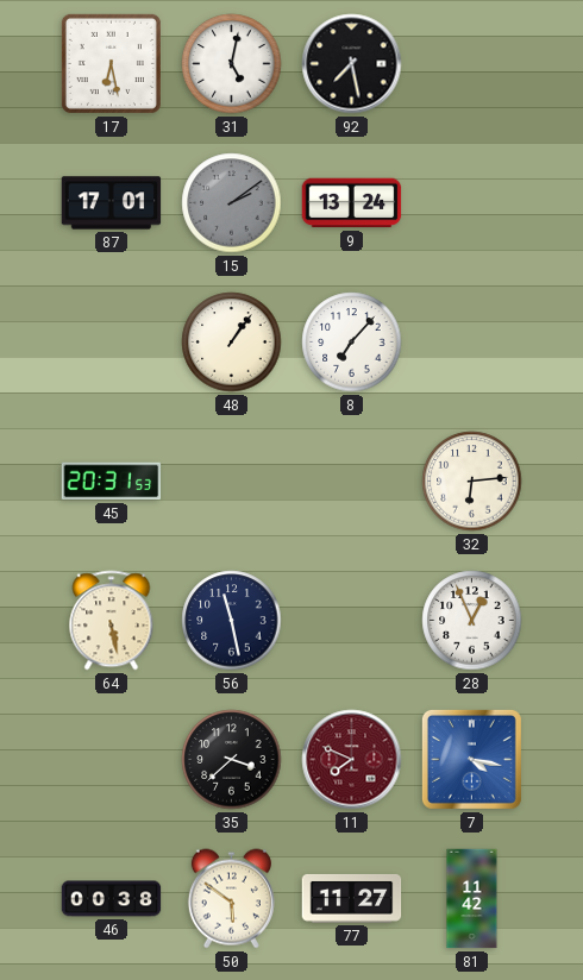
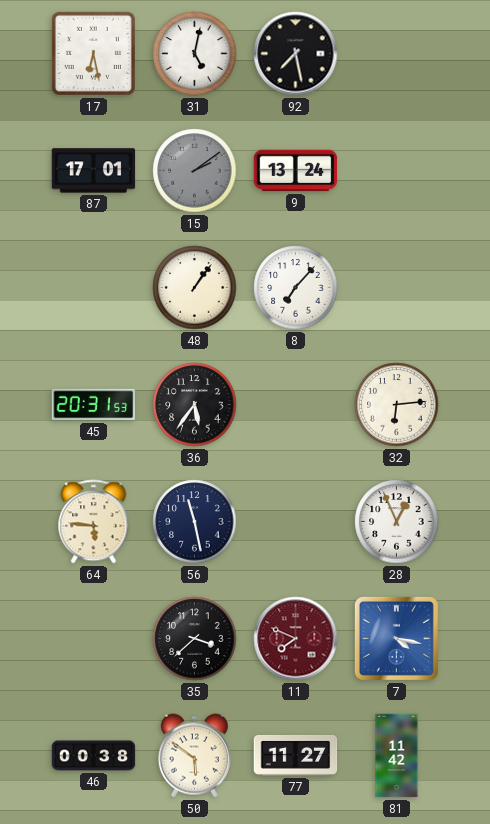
36: none -> 5:36 (195, 405)
64: 5:28 -> 5:46 (94, 522)
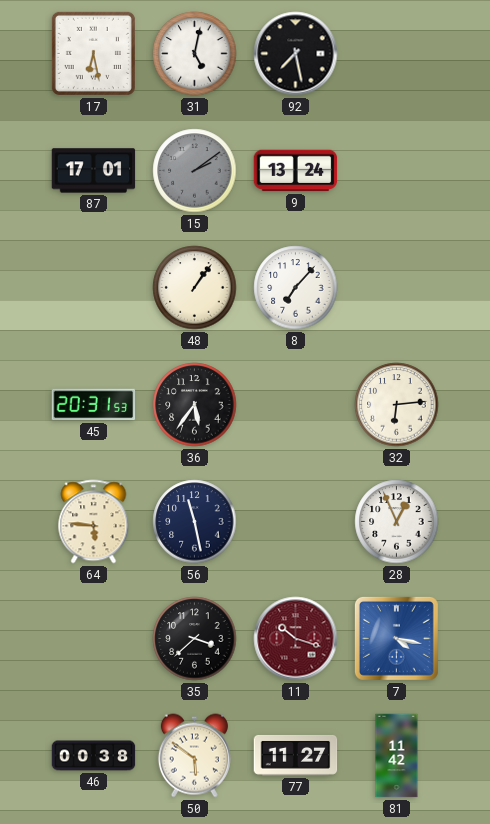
11: 7:49 -> 10:18 (296, 639)
